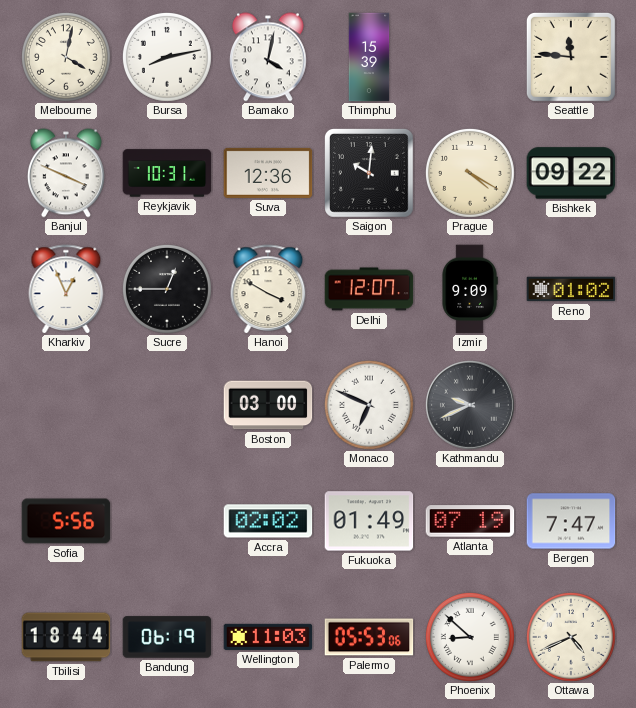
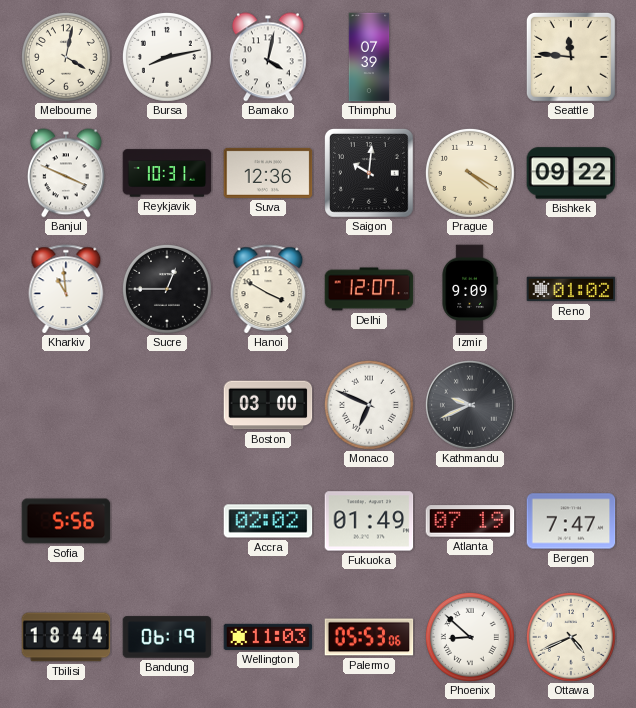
Thimphu: 15:39 -> 07:39 (369, 57)
Kharkiv: 12:56 -> 10:59 (66, 289)
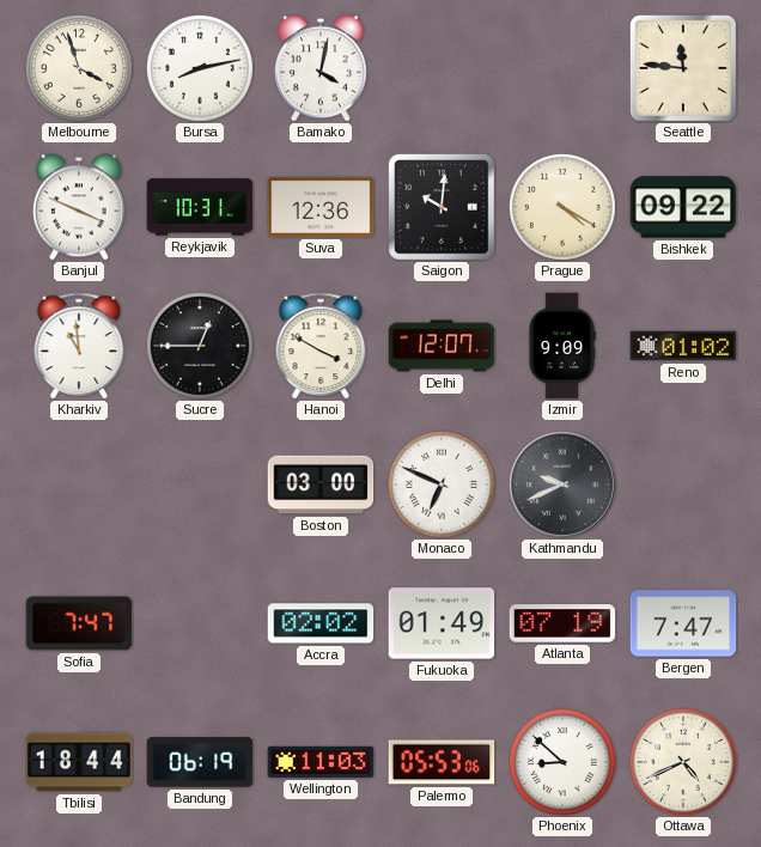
Melbourne: 4:02 -> 3:57 (79, 68)
Thimphu: 07:39 -> none (369, 57)
Sofia: 5:56 -> 7:47 (79, 623)
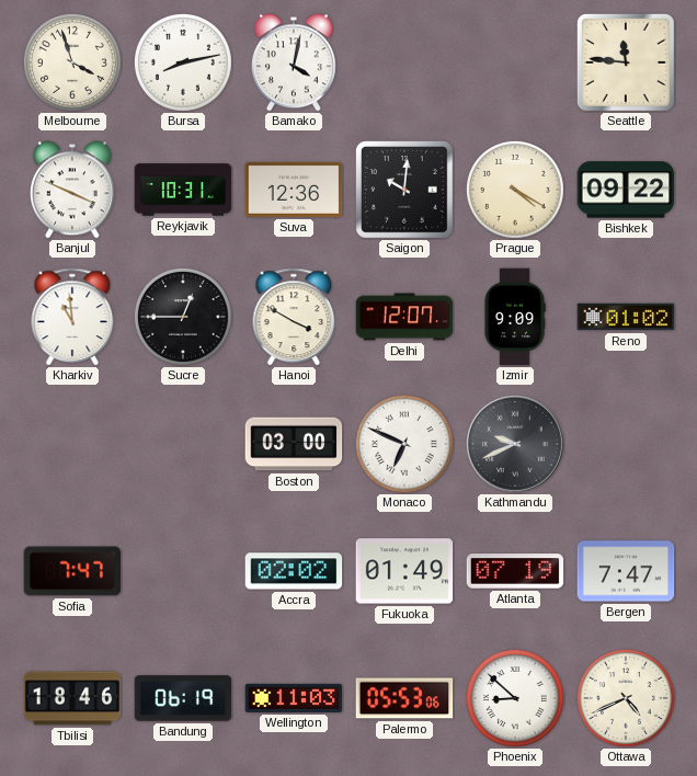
Tbilisi: 18:44 -> 18:46 (72, 698)
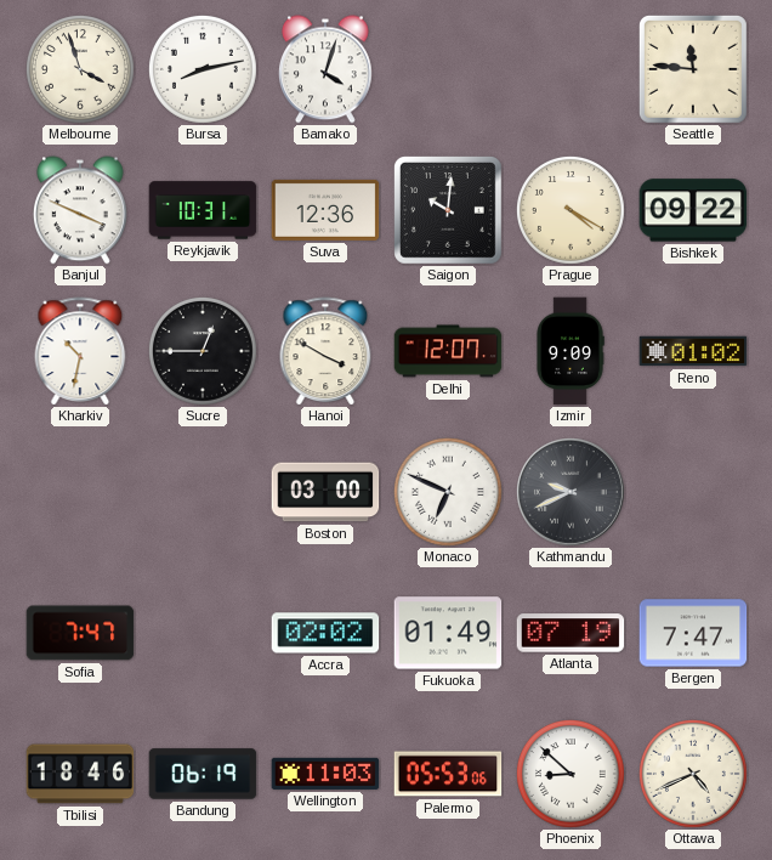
Bamako: 4:02 -> 4:03 (325, 69)
Kharkiv: 10:59 -> 10:32 (80, 351)
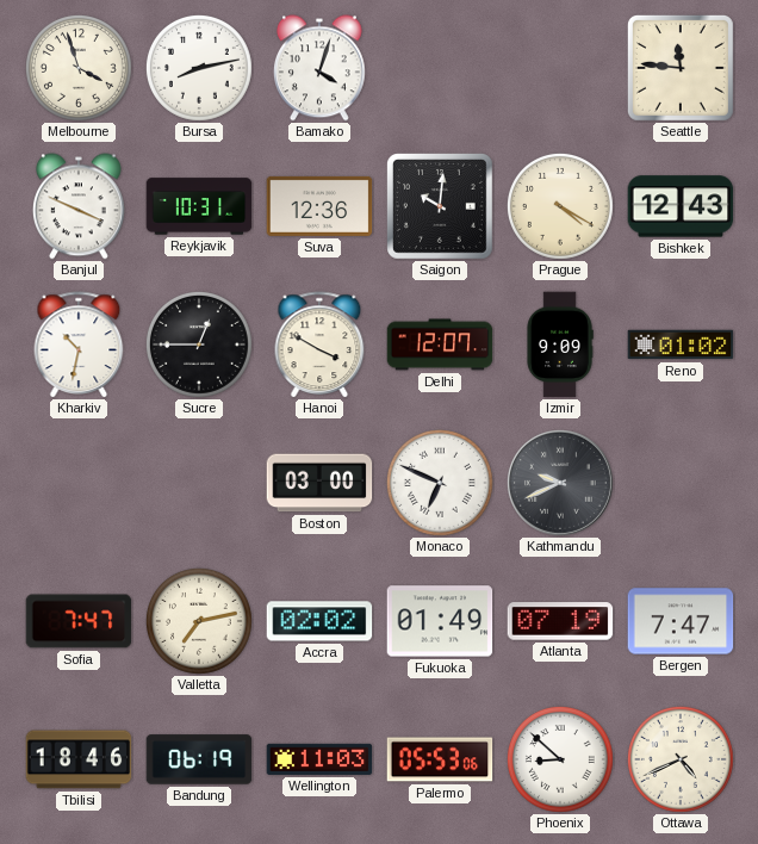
Bishkek: 09:22 -> 12:43 (681, 206)
Valletta: none -> 7:13 (199, 621)
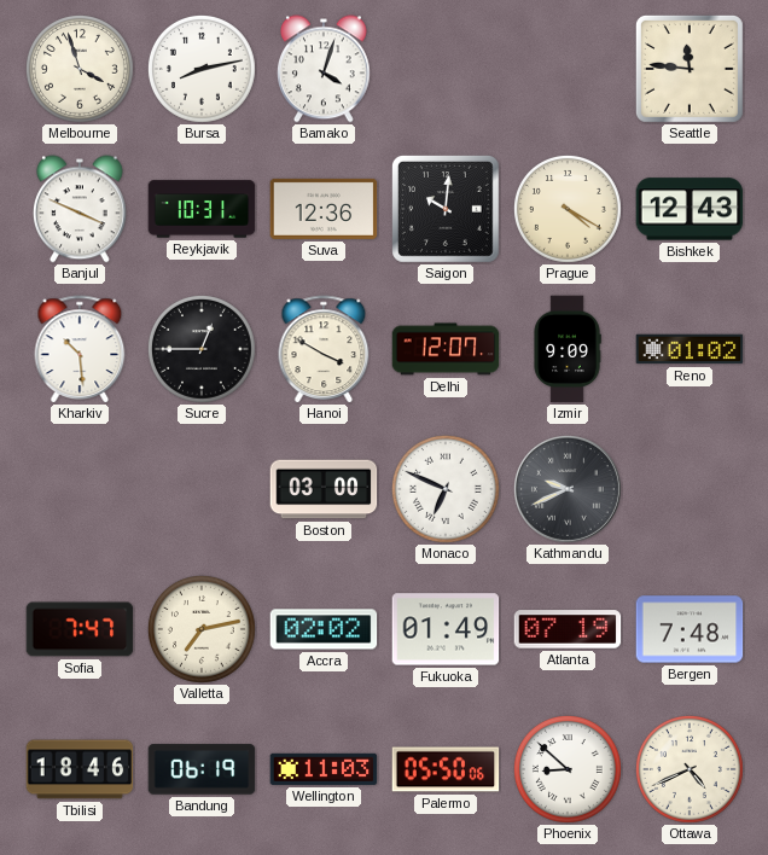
Kharkiv: 10:32 -> 10:29 (80, 349)
Bergen: 7:47 -> 7:48 (690, 629)
Palermo: 05:53 -> 05:50 (446, 769)
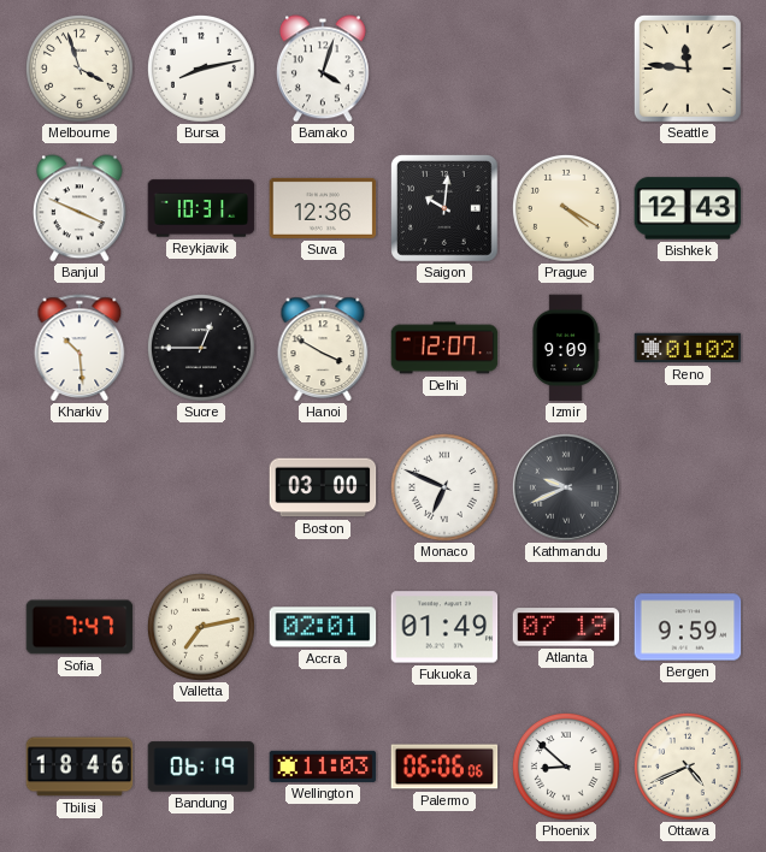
Accra: 02:02 -> 02:01 (323, 627)
Bergen: 7:48 -> 9:59 (688, 627)
Palermo: 05:50 -> 06:06 (444, 767)
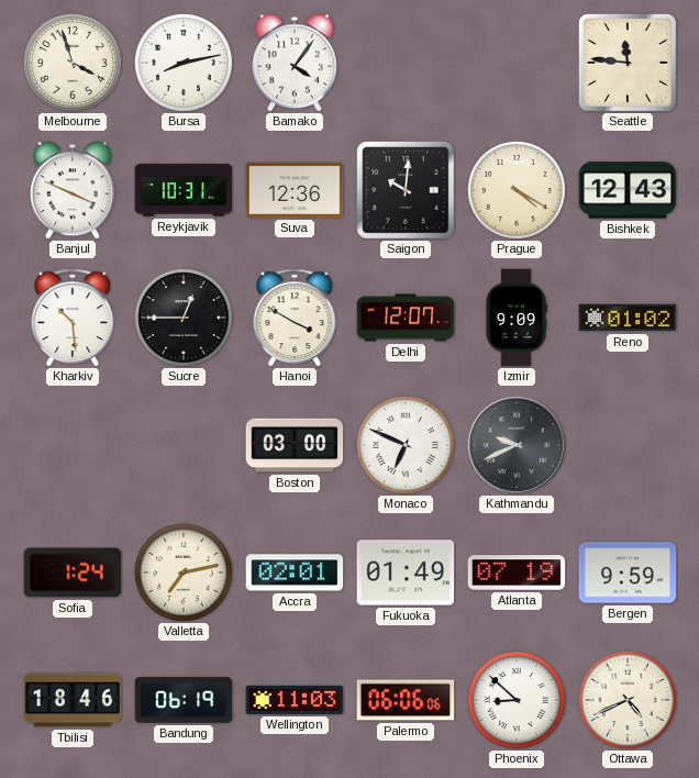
Bamako: 4:03 -> 4:06 (295, 63)
Sofia: 7:47 -> 1:24 (73, 573)
